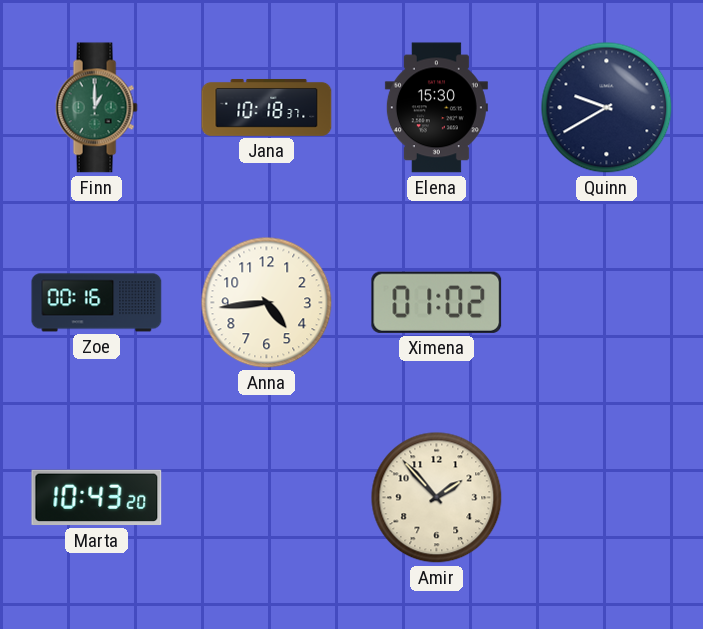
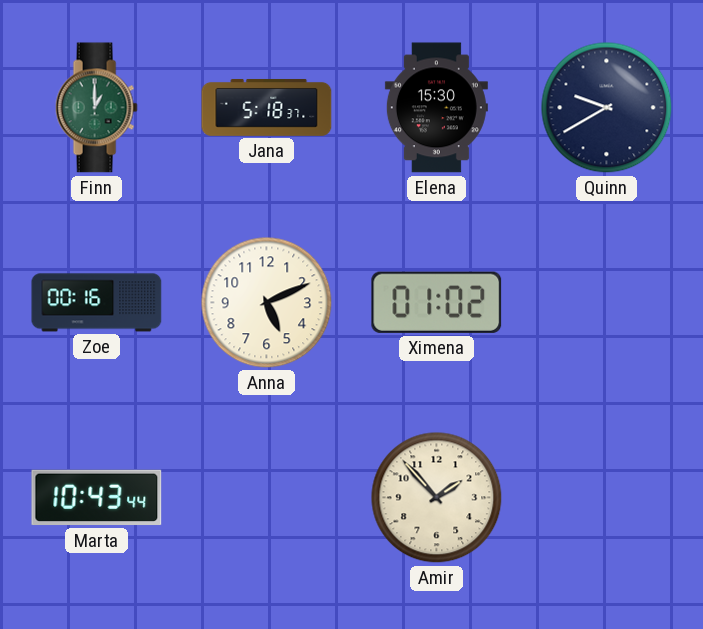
Jana: 10:18 -> 5:18 (267, 108)
Anna: 4:44 -> 5:11 (267, 303)
Marta: 10:43:20 -> 10:43:44 (97, 498)
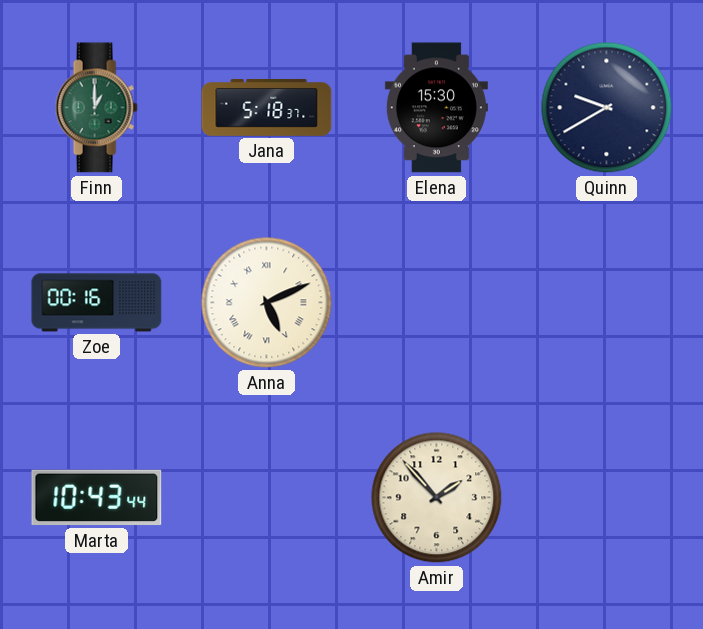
Anna numerals: Arabic -> Roman (267, 303)
Ximena: 01:02 -> none (437, 302)
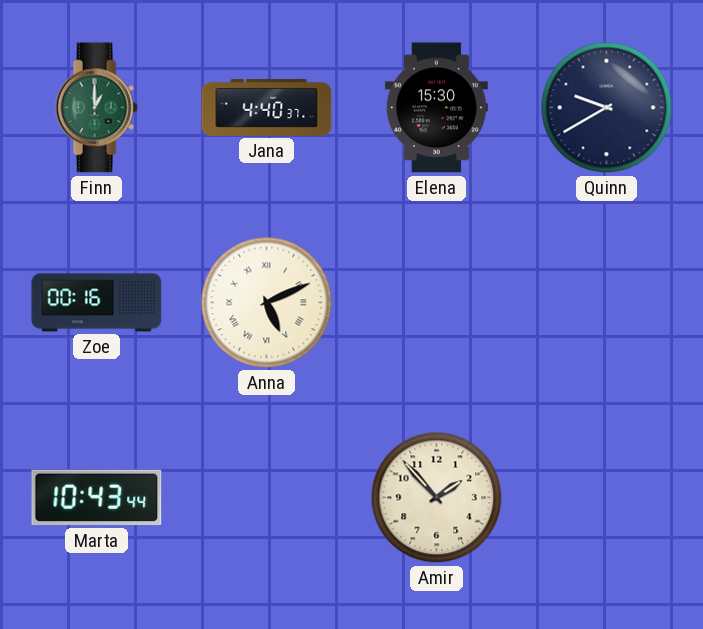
Jana: 5:18 -> 4:40 (267, 108)
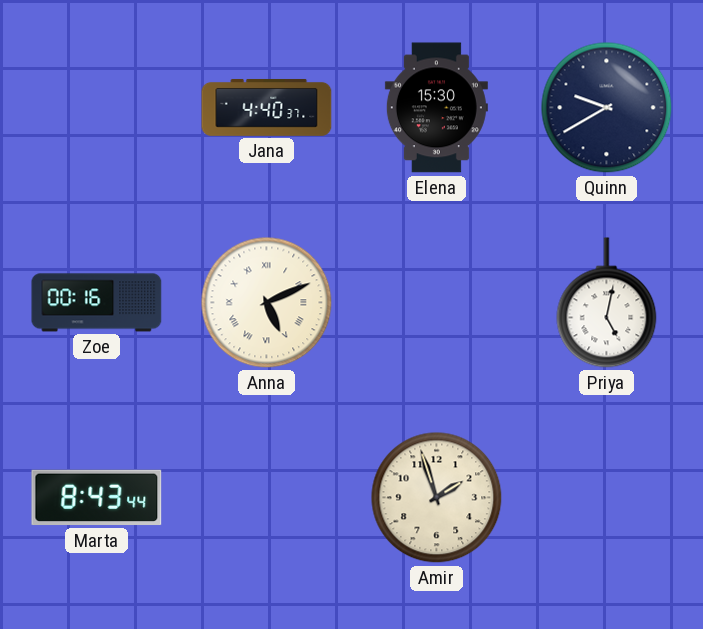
Finn: 1:00 -> none (96, 108)
Priya: none -> 5:02 (607, 303)
Marta: 10:43 -> 8:43 (97, 498)
Amir: 1:53 -> 1:57 (437, 498)
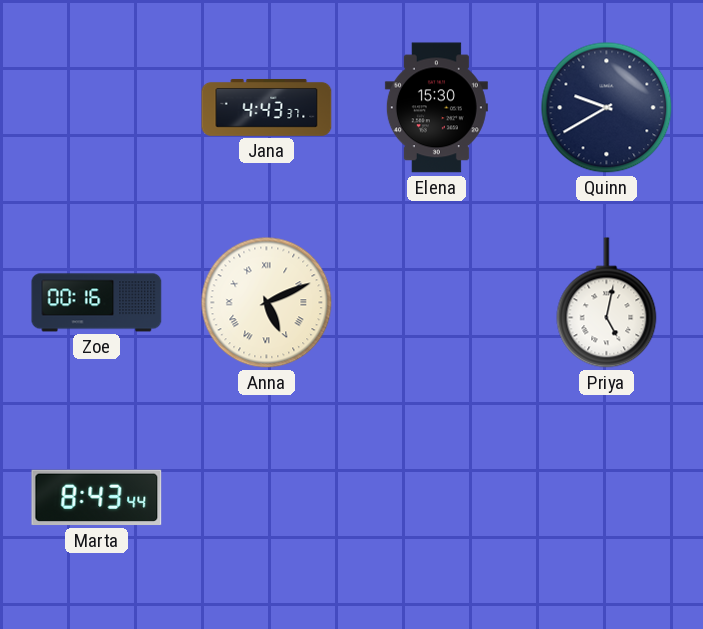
Jana: 4:40 -> 4:43 (267, 108)
Amir: 1:57 -> none (437, 498)
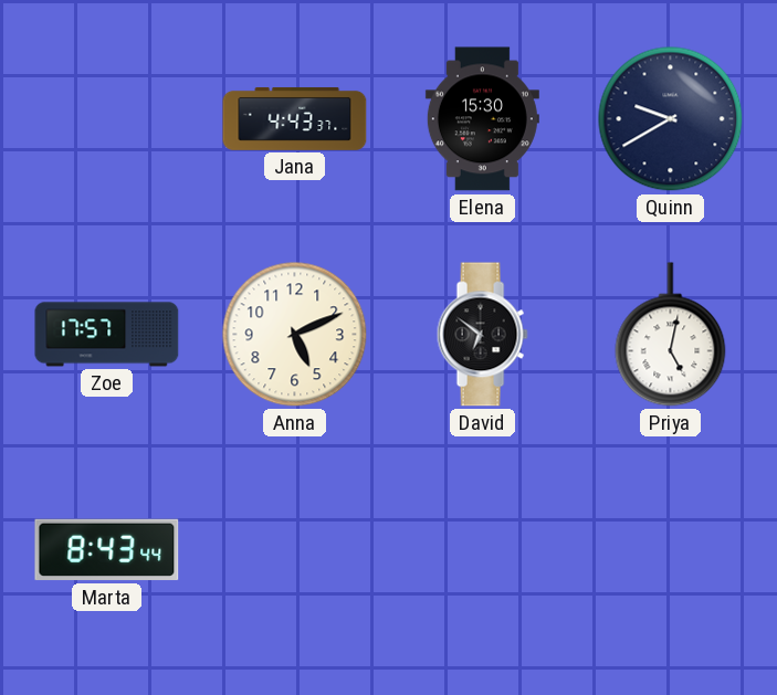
Zoe: 00:16 -> 17:57 (107, 335)
Anna numerals: Roman -> Arabic (295, 335)
David: none -> 6:51 (482, 335)
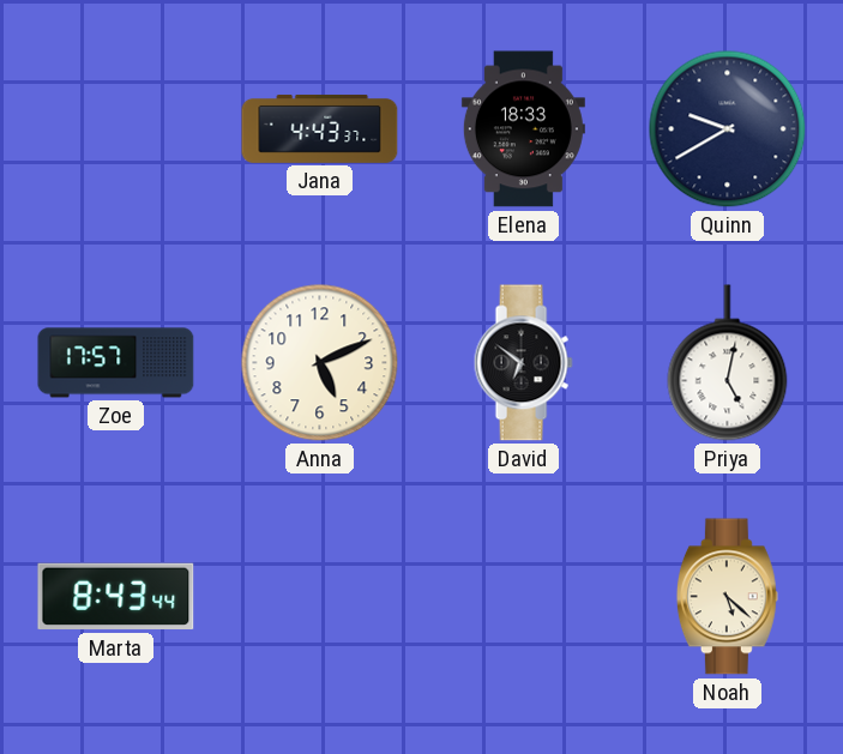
Elena: 15:30 -> 18:33 (523, 129)
Noah: none -> 5:22 (727, 597)
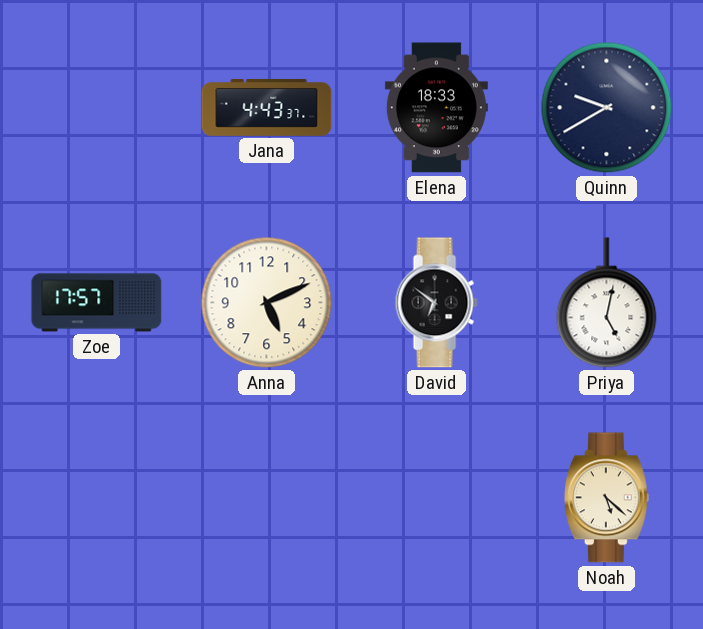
Marta: 8:43 -> none (116, 597)
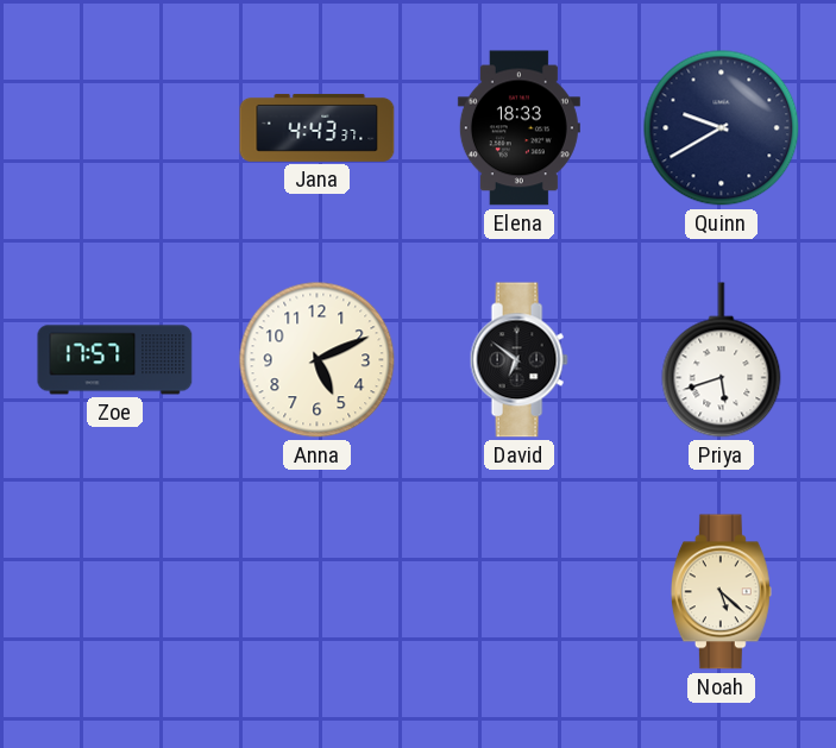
Priya: 5:02 -> 5:42 (722, 360)
